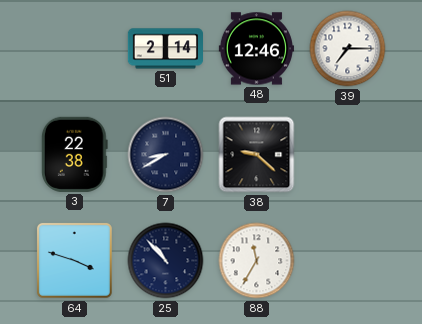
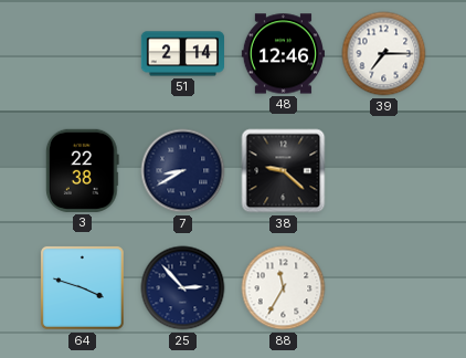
25: 10:53 -> 2:53 (183, 288)
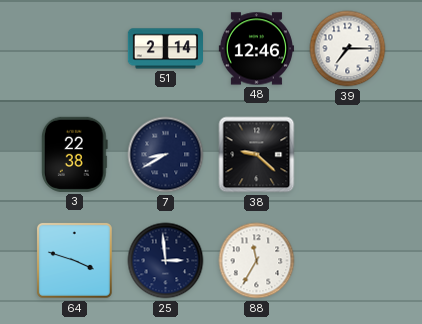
25: 2:53 -> 2:59 (166, 261)
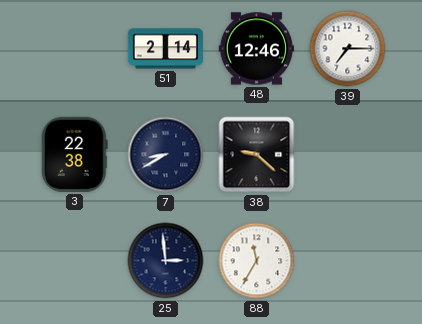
64: 3:48 -> none (74, 260)
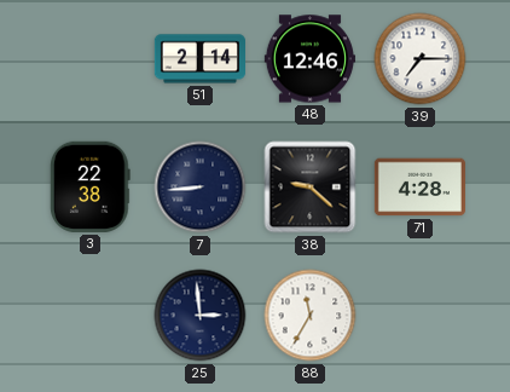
7: 8:40 -> 8:44 (201, 188)
71: none -> 4:28 (419, 188)
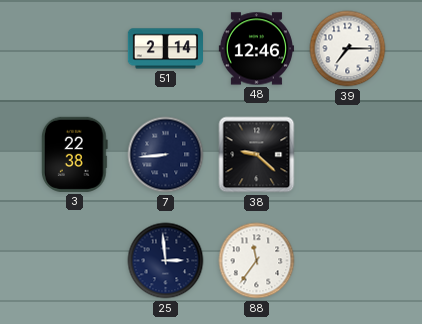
71: 4:28 -> none (419, 188)
88: 11:35 -> 11:36 (257, 261)
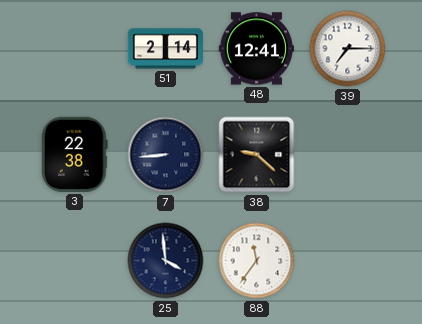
48: 12:46 -> 12:41 (256, 49)
25: 2:59 -> 3:59 (166, 261)
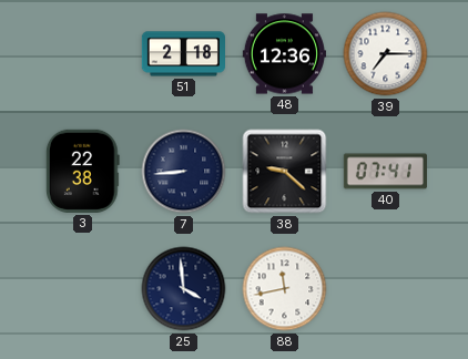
51: 2:14 -> 2:18 (183, 54)
48: 12:41 -> 12:36 (284, 54)
40: none -> 07:41 (385, 172)
88: 11:36 -> 11:43 (285, 289)
